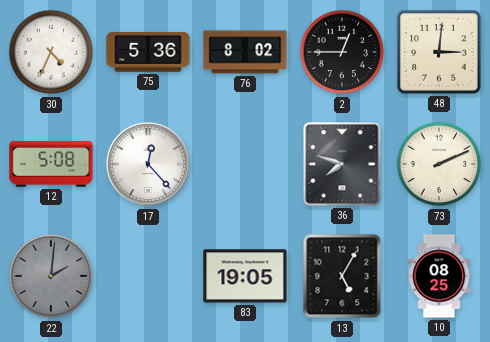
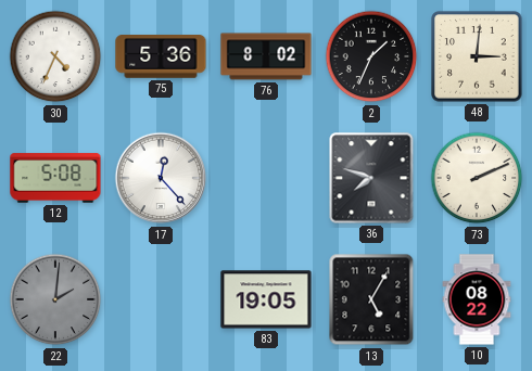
2: 12:45 -> 1:34 (371, 56)
10: 08:25 -> 08:22 (477, 299)
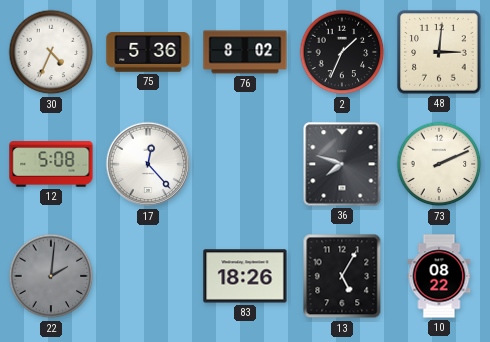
83: 19:05 -> 18:26 (245, 276)
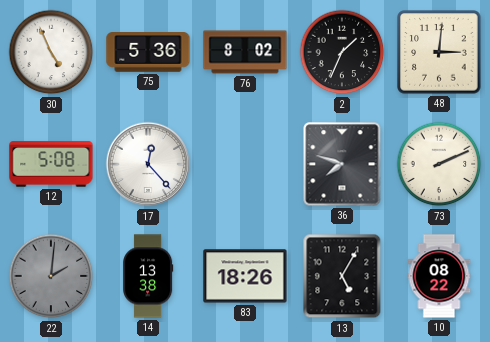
30: 4:34 -> 4:56 (51, 52)
14: none -> 13:38 (149, 276)
